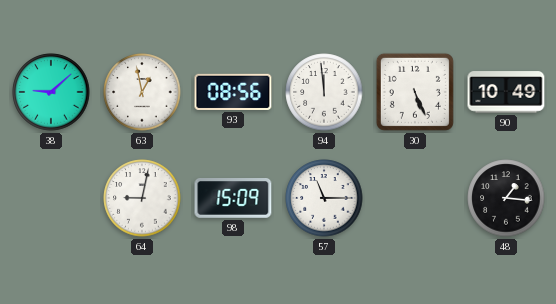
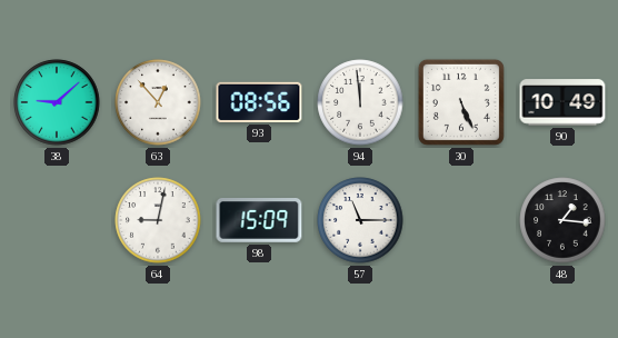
63: 12:58 -> 12:53 (158, 102)
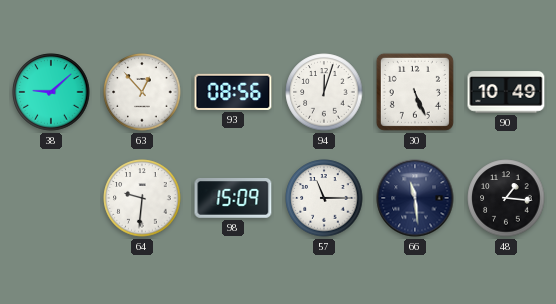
94: 11:59 -> 12:03 (324, 92)
64: 9:02 -> 9:31 (142, 198)
66: none -> 11:29 (415, 198)
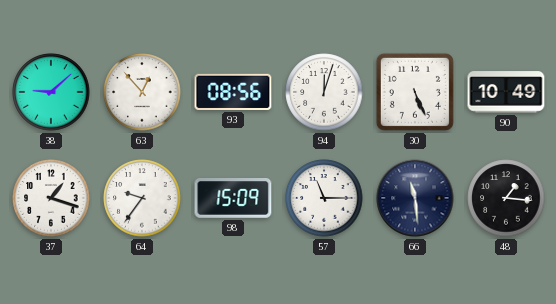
37: none -> 1:18 (51, 198)
64: 9:31 -> 9:36 (142, 198)
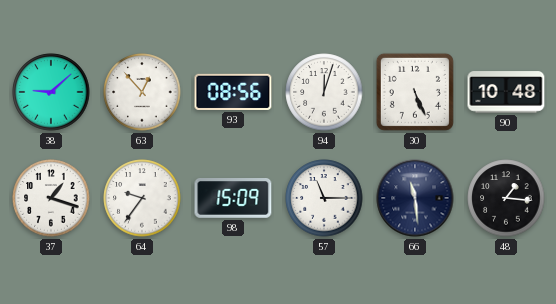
90: 10:49 -> 10:48 (506, 92)
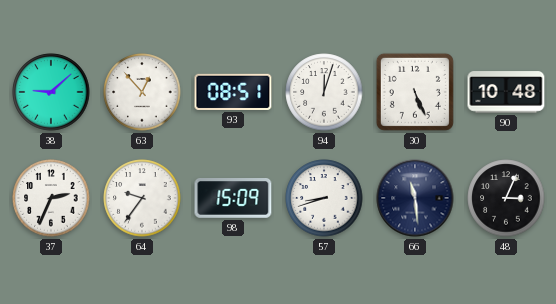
93: 08:56 -> 08:51 (233, 92)
37: 1:18 -> 2:34 (51, 198)
57: 11:15 -> 8:42 (324, 198)
48: 1:16 -> 3:04 (506, 198)
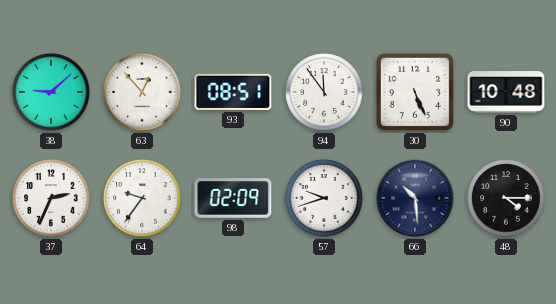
94: 12:03 -> 11:54 (324, 92)
98: 15:09 -> 02:09 (233, 199)
57: 8:42 -> 9:42 (324, 198)
66: 11:29 -> 10:29 (415, 198)
48: 3:04 -> 4:15 (506, 198)
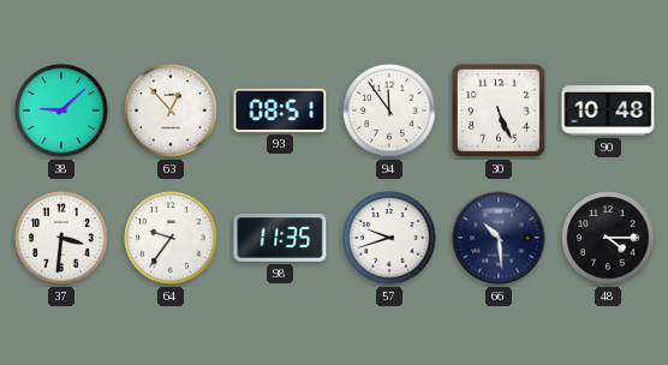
37: 2:34 -> 3:31 (61, 238)
98: 02:09 -> 11:35 (280, 239)
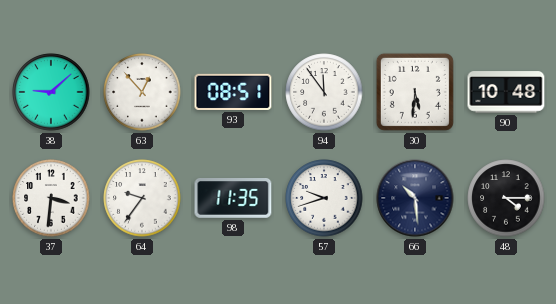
30: 5:26 -> 5:31 (415, 92)
